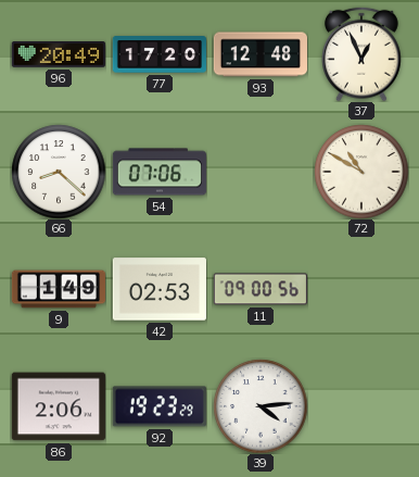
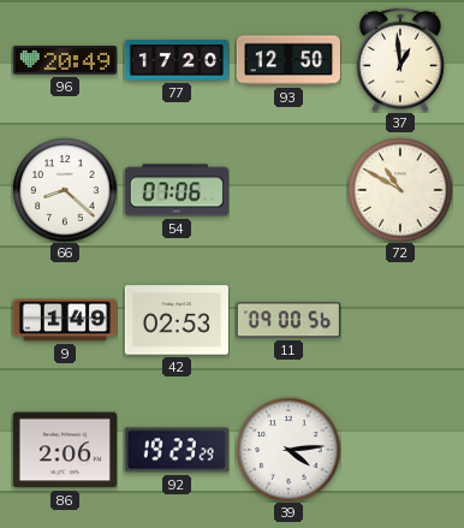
93: 12:48 -> 12:50 (288, 60)
37: 12:56 -> 12:59 (401, 60)
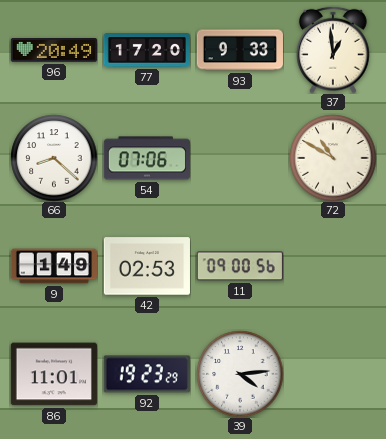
93: 12:50 -> 9:33 (240, 50)
86: 2:06 -> 11:01 (54, 374)
